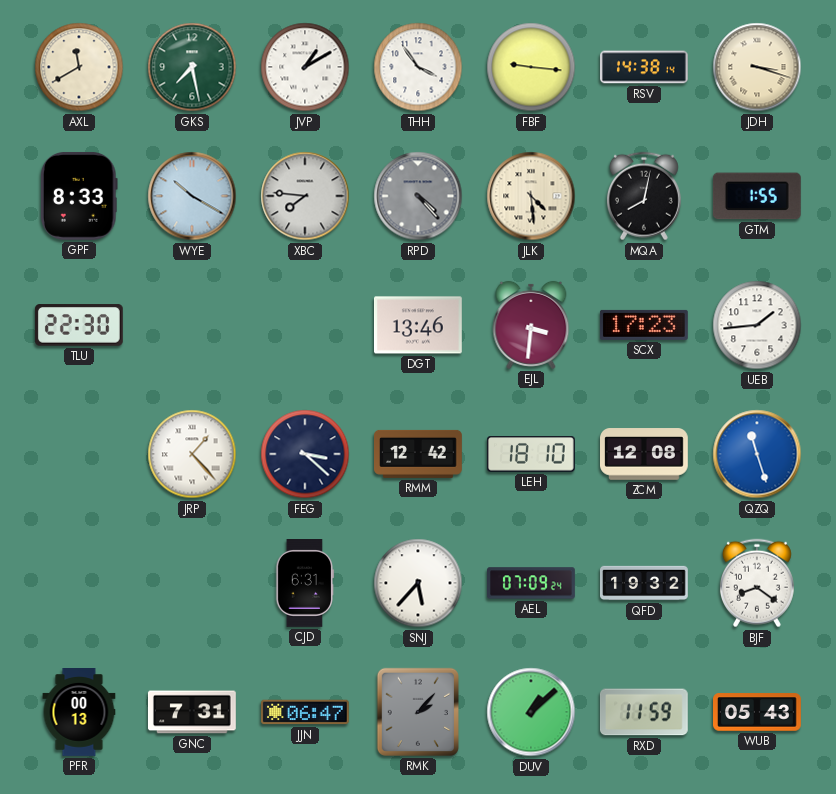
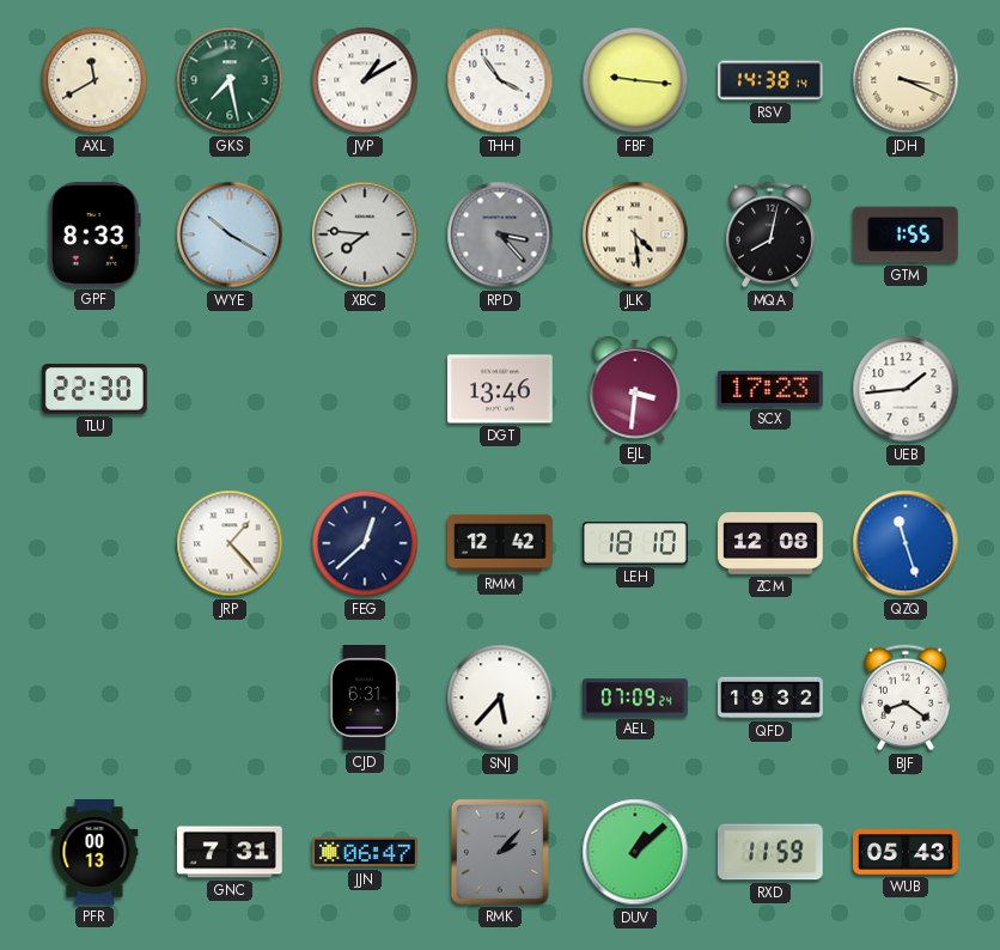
JDH: 3:18 -> 3:19 (906, 80)
RPD: 4:23 -> 3:23 (500, 235)
FEG: 3:22 -> 12:38 (365, 543)
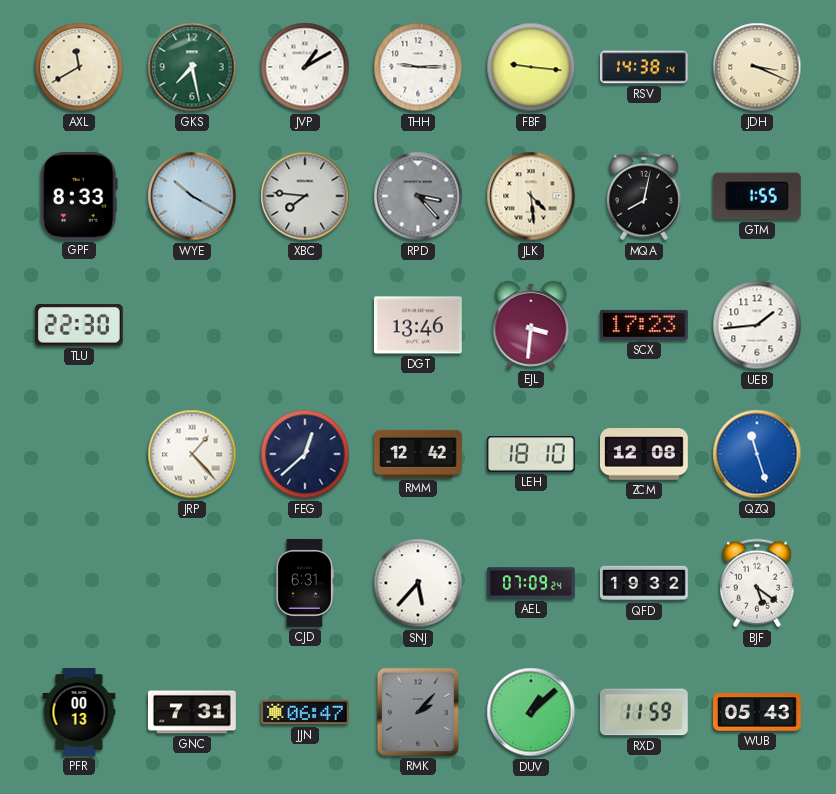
THH: 3:54 -> 9:15 (418, 67)
BJF: 8:21 -> 5:21 (757, 583)
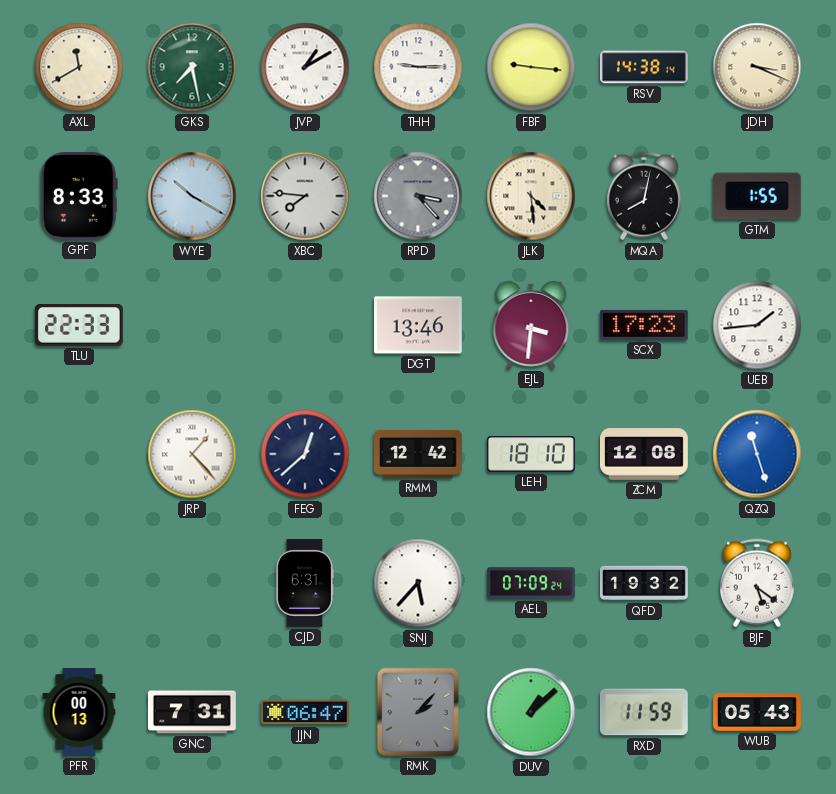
TLU: 22:30 -> 22:33 (79, 325)
